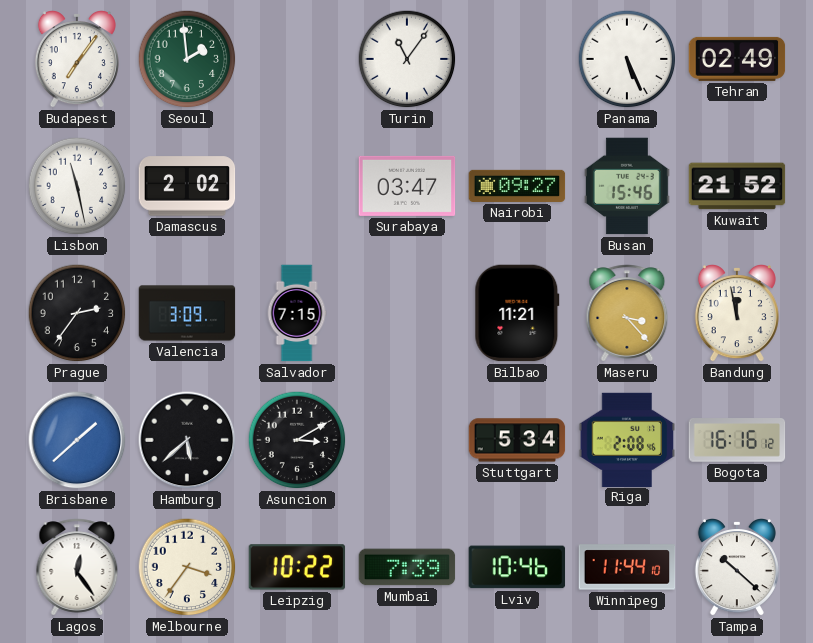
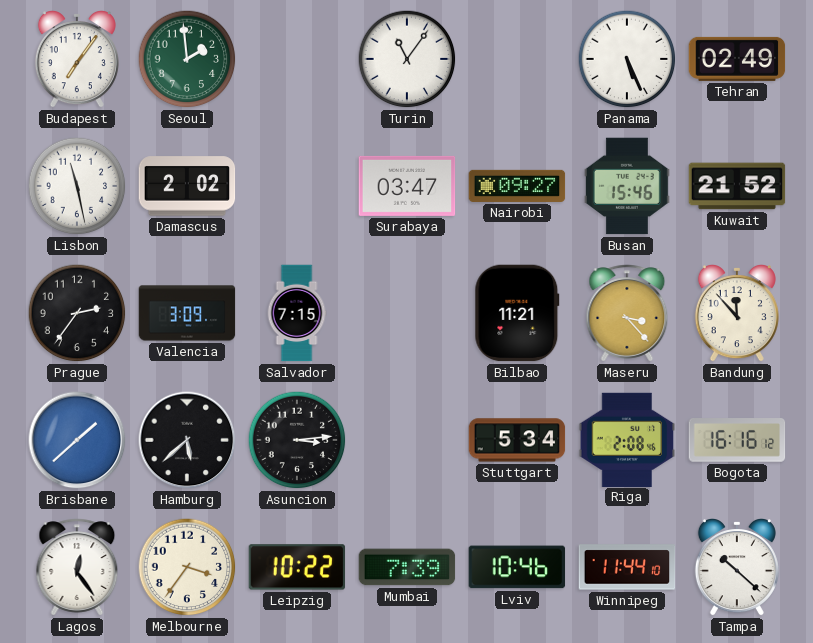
Bandung: 11:58 -> 11:53 (737, 314)
Asuncion: 3:10 -> 3:14 (297, 440)
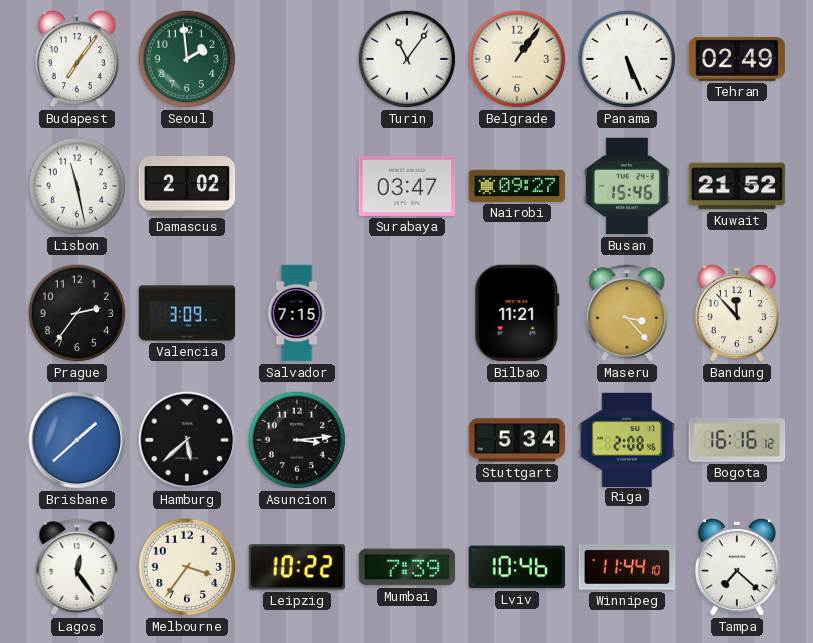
Belgrade: none -> 1:06 (517, 59)
Tampa: 10:22 -> 7:22 (737, 568)
